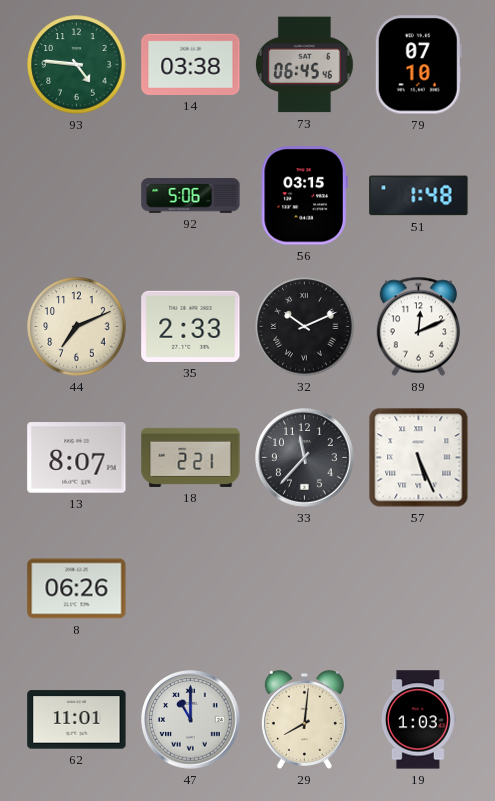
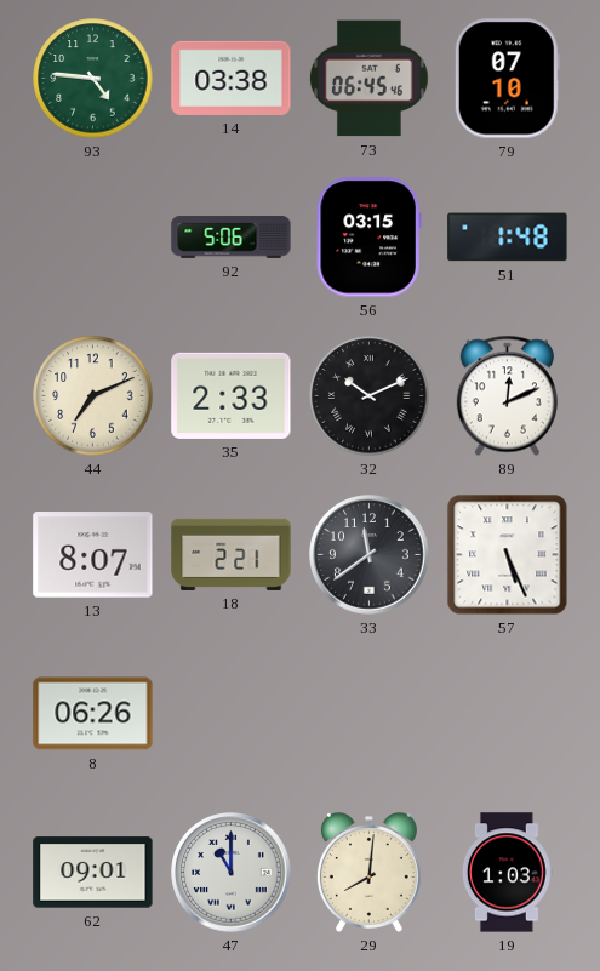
33: 11:37 -> 11:39 (370, 555)
62: 11:01 -> 09:01 (93, 873)
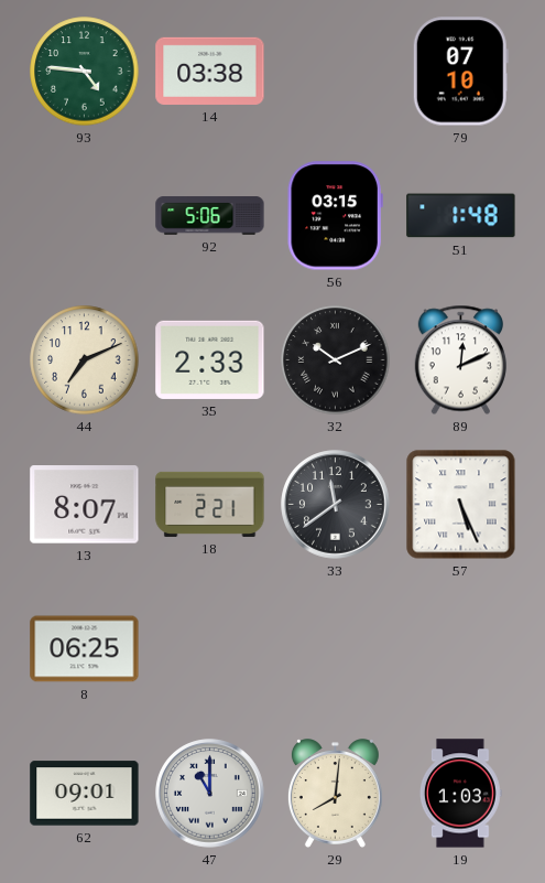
73: 06:45 -> none (368, 79)
8: 06:26 -> 06:25 (85, 649)
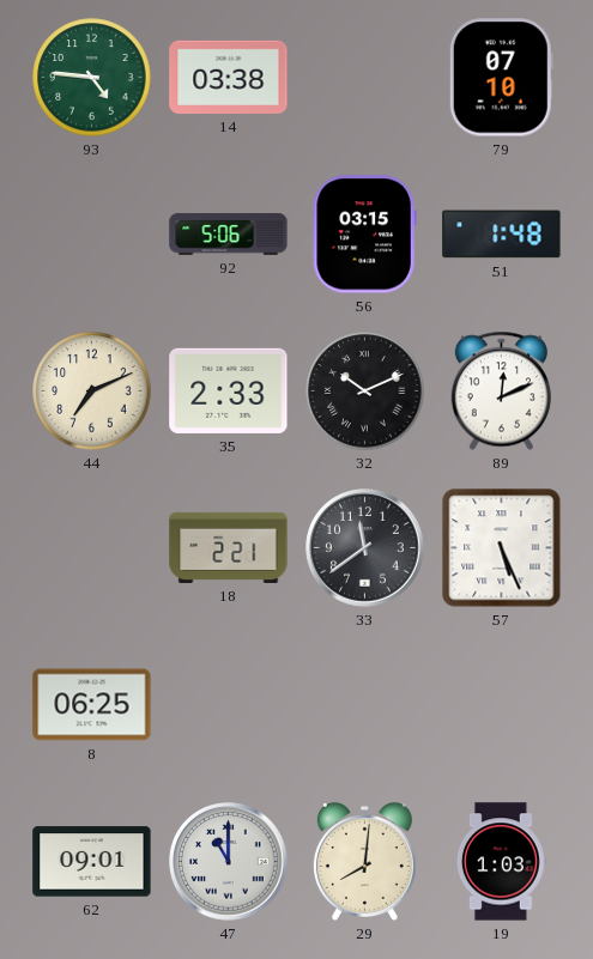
13: 8:07 -> none (85, 505)
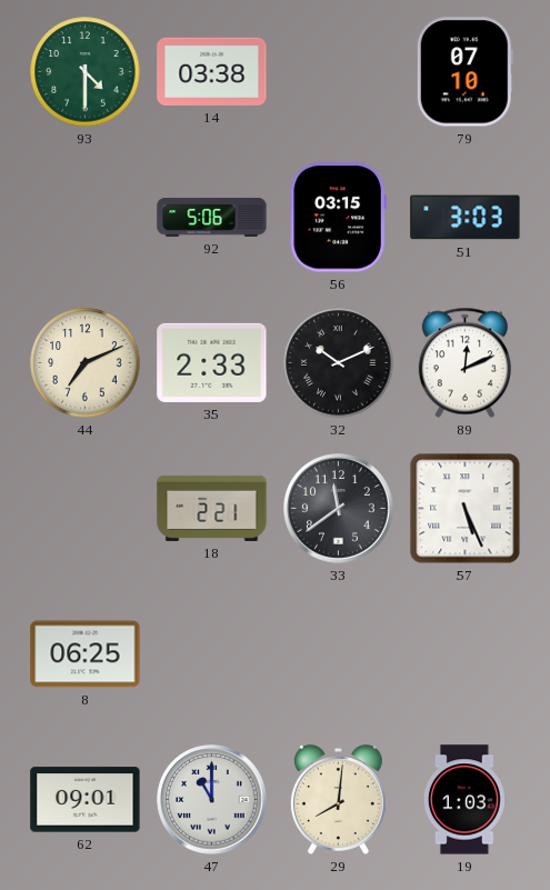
93: 4:46 -> 4:30 (86, 72)
51: 1:48 -> 3:03 (466, 218)
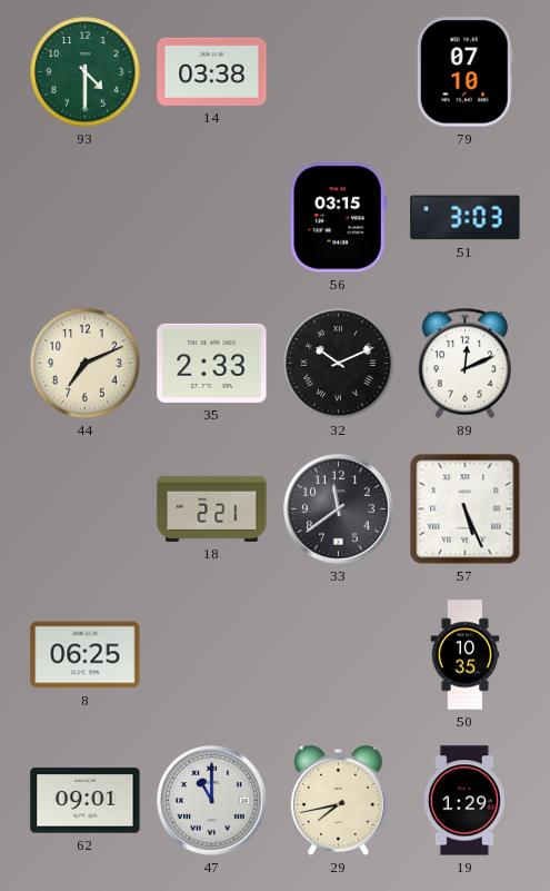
92: 5:06 -> none (212, 218)
50: none -> 10:35 (466, 655)
29: 8:01 -> 7:43 (338, 801)
19: 1:03 -> 1:29 (464, 801)
